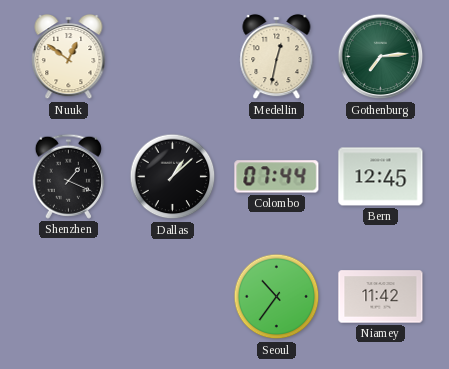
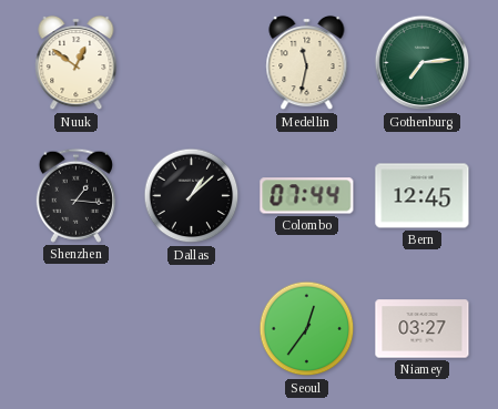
Medellin: 12:32 -> 11:32 (307, 63)
Shenzhen: 1:19 -> 1:16 (75, 195)
Seoul: 10:36 -> 12:36 (307, 329)
Niamey: 11:42 -> 03:27 (423, 329)
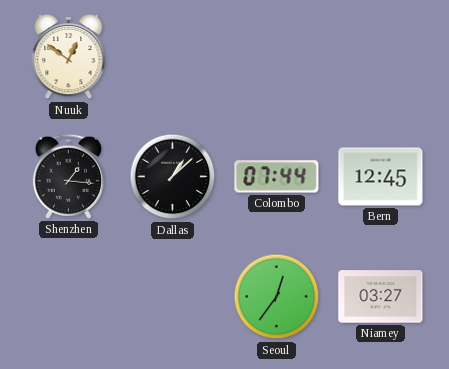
Medellin: 11:32 -> none (307, 63)
Gothenburg: 7:14 -> none (423, 63)
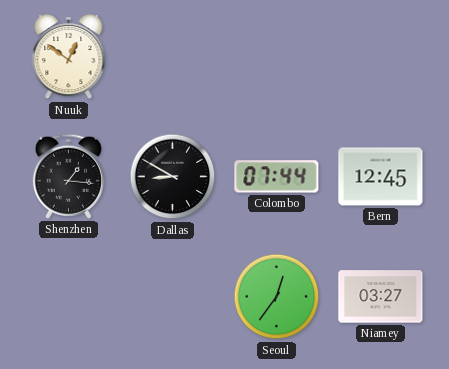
Dallas: 1:08 -> 8:50 (173, 177)
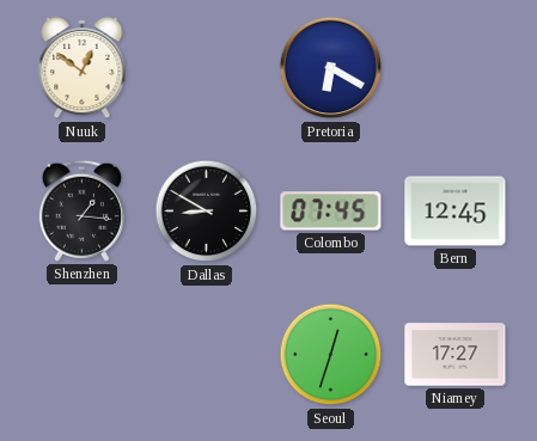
Pretoria: none -> 6:20 (331, 68)
Colombo: 07:44 -> 07:45 (331, 212)
Seoul: 12:36 -> 12:33 (331, 355)
Niamey: 03:27 -> 17:27 (456, 355)
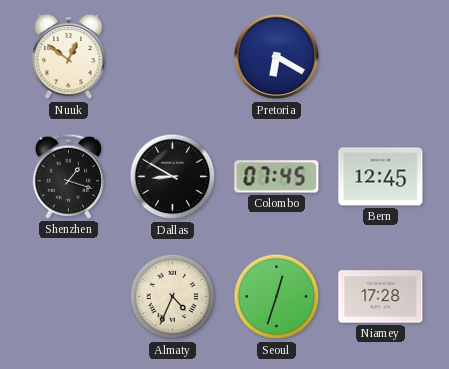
Shenzhen: 1:16 -> 1:18 (68, 176)
Almaty: none -> 4:34 (173, 297)
Niamey: 17:27 -> 17:28 (381, 297)
